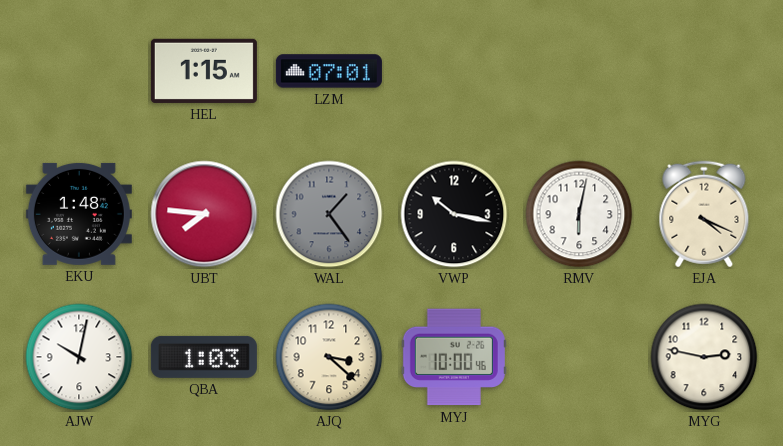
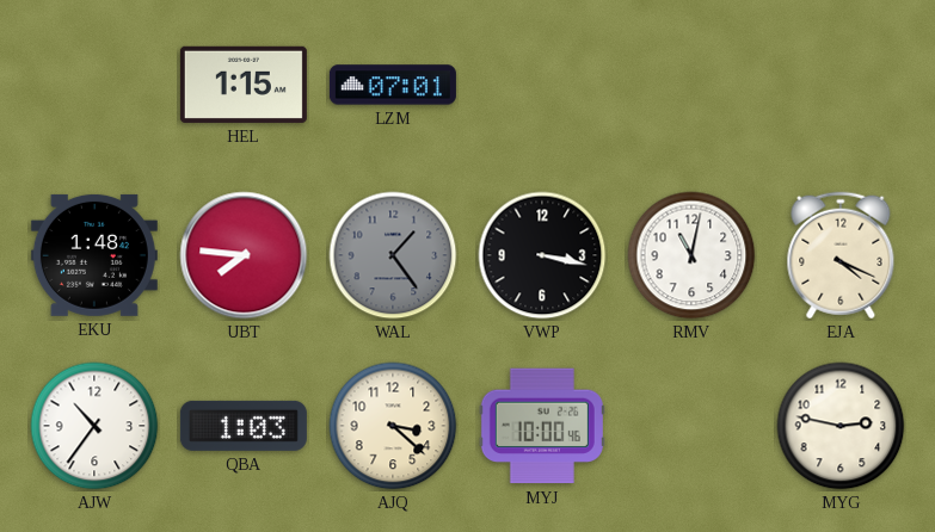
VWP: 10:17 -> 3:17 (542, 255)
RMV: 6:02 -> 11:02 (691, 255)
AJW: 10:02 -> 10:36 (94, 426)
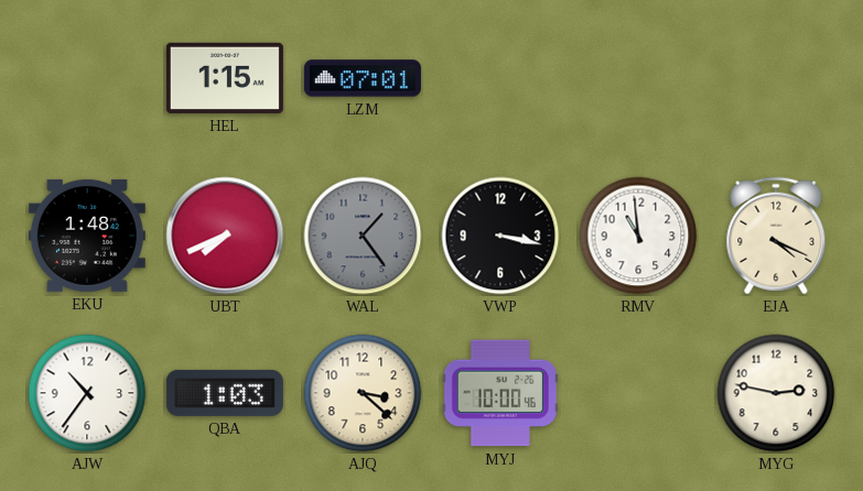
UBT: 7:46 -> 7:41 (225, 236)
RMV: 11:02 -> 10:59 (638, 236)
